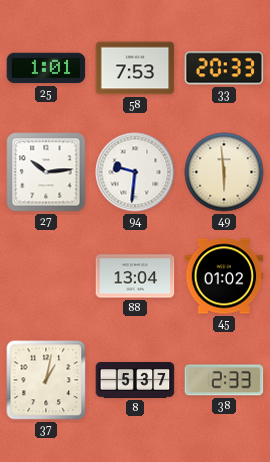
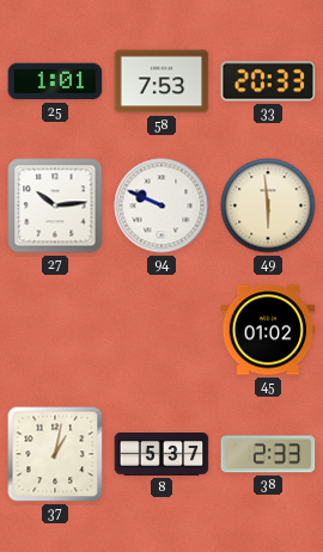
94: 9:31 -> 9:49 (161, 206)
88: 13:04 -> none (135, 276)
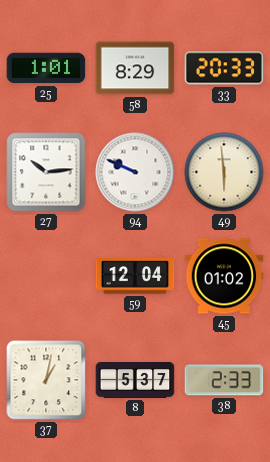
58: 7:53 -> 8:29 (135, 68)
59: none -> 12:04 (135, 276)
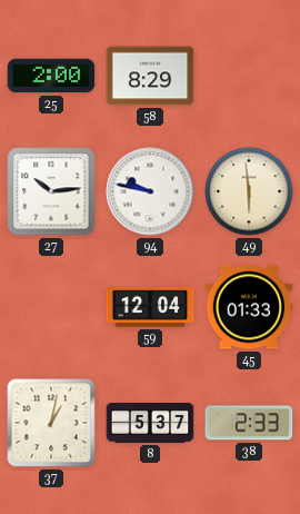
25: 1:01 -> 2:00 (51, 76)
33: 20:33 -> none (224, 68)
94: 9:49 -> 9:47 (150, 191)
45: 01:02 -> 01:33 (249, 307)
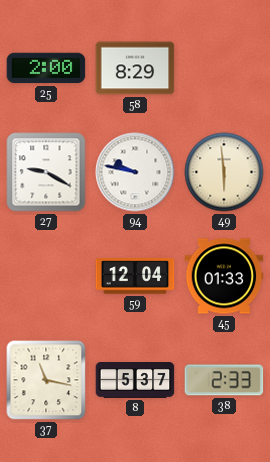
27: 10:14 -> 9:20 (46, 172)
37: 1:02 -> 11:17 (46, 380)
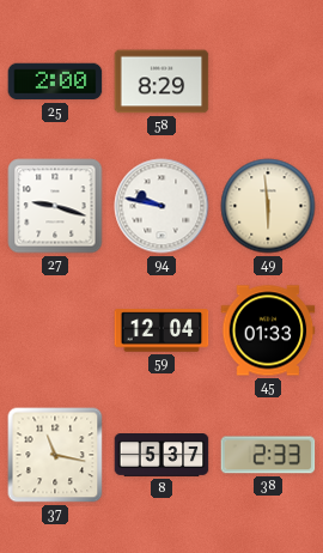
27: 9:20 -> 9:18 (55, 206)
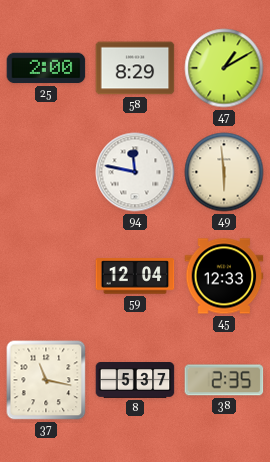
47: none -> 1:10 (224, 68)
27: 9:18 -> none (55, 206)
94: 9:47 -> 11:47 (135, 172)
45: 01:33 -> 12:33 (224, 276)
38: 2:33 -> 2:35 (224, 380)
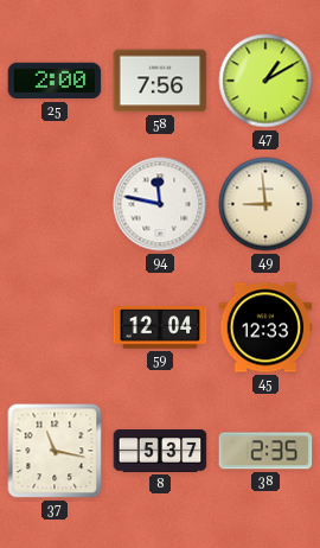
58: 8:29 -> 7:56 (160, 81)
49: 5:59 -> 8:59 (265, 204)
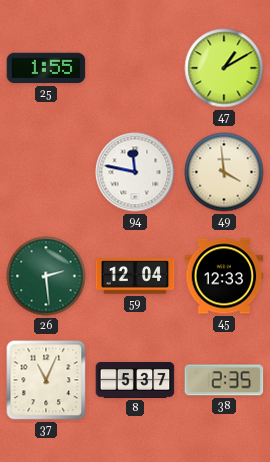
25: 2:00 -> 1:55 (46, 68)
58: 7:56 -> none (160, 81)
49: 8:59 -> 3:59 (224, 172)
26: none -> 2:29 (46, 276)
37: 11:17 -> 11:04 (46, 380)
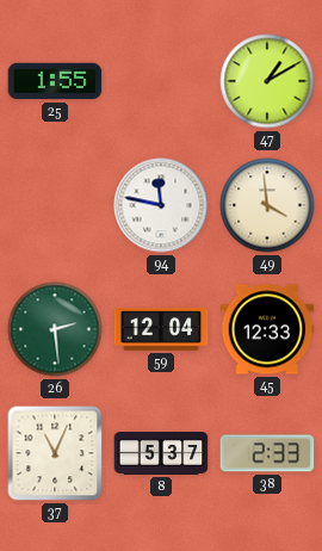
38: 2:35 -> 2:33 (267, 453)
